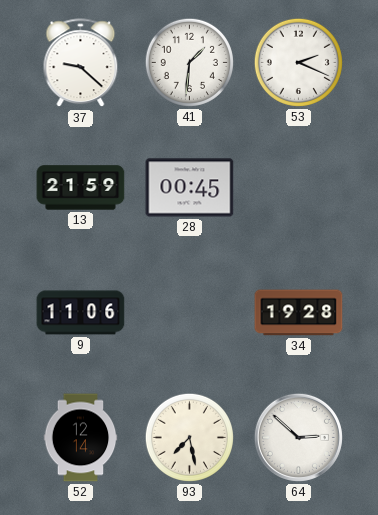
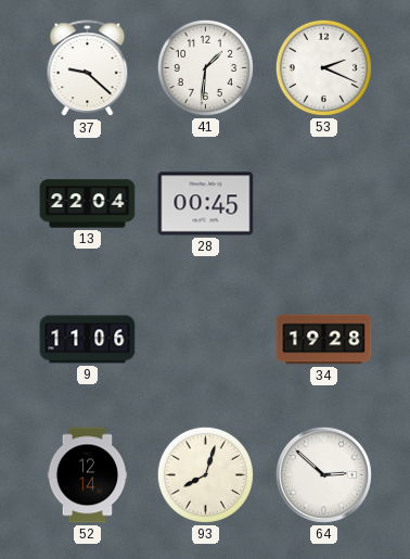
13: 21:59 -> 22:04 (88, 204)
93: 7:28 -> 8:03 (205, 474)
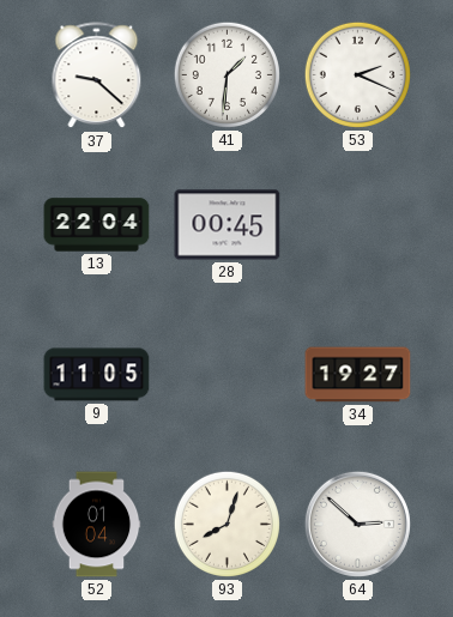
9: 11:06 -> 11:05 (97, 375)
34: 19:28 -> 19:27 (358, 375)
52: 12:14 -> 01:04 (97, 525)
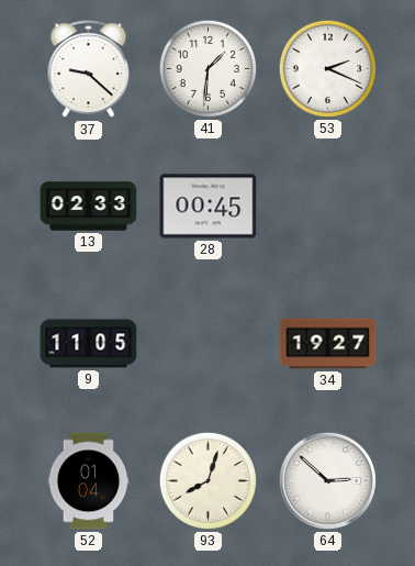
13: 22:04 -> 02:33 (89, 207)
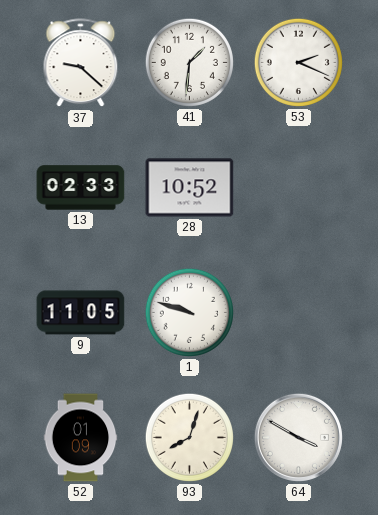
28: 00:45 -> 10:52 (190, 188)
1: none -> 9:48 (189, 312)
34: 19:27 -> none (328, 344)
52: 01:04 -> 01:09 (81, 438)
64: 2:52 -> 3:50 (298, 437)
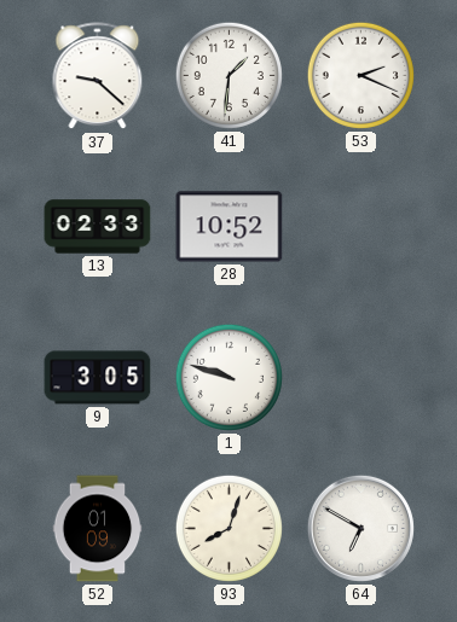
9: 11:05 -> 3:05 (98, 378)
64: 3:50 -> 6:50 (360, 528)
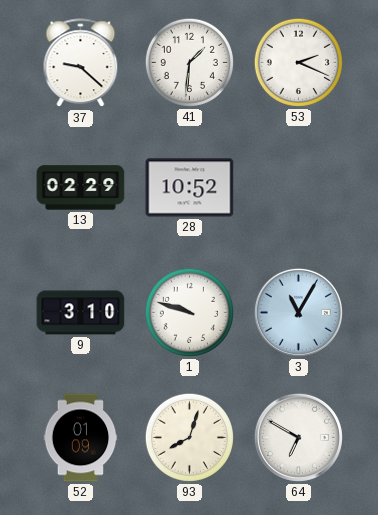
13: 02:33 -> 02:29 (81, 188)
9: 3:05 -> 3:10 (81, 313)
3: none -> 11:05 (298, 312)
